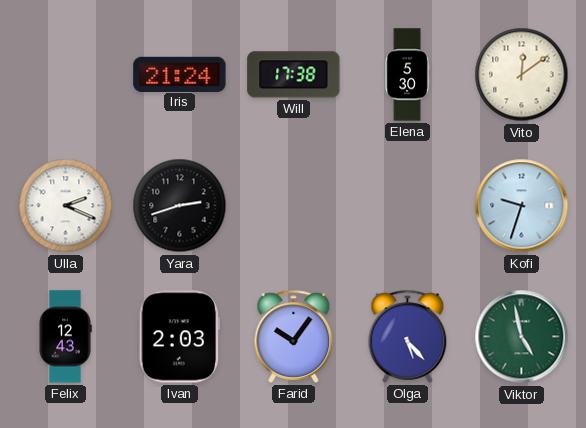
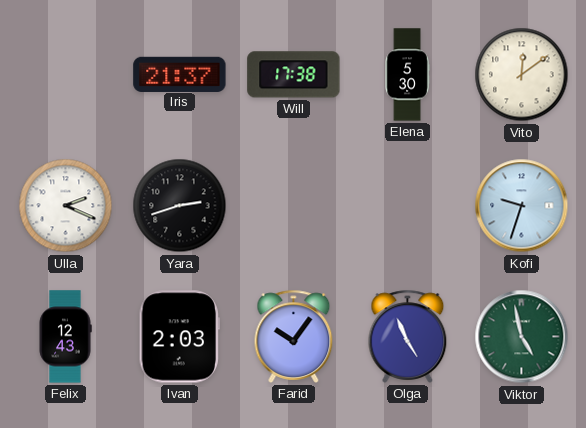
Iris: 21:24 -> 21:37 (180, 74)
Olga: 5:23 -> 4:56 (408, 336)
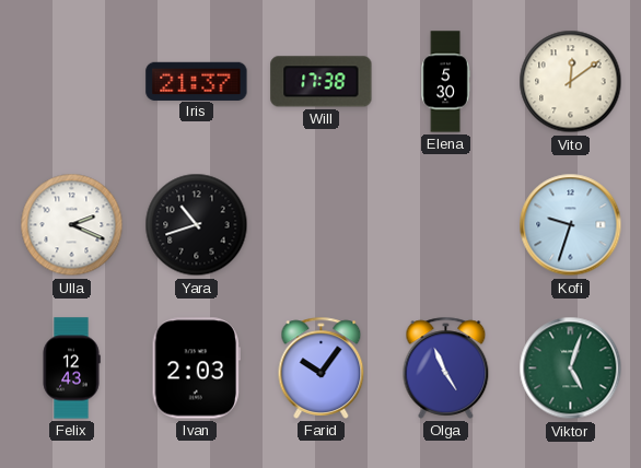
Yara: 2:42 -> 10:42 (197, 225)
Viktor: 4:58 -> 5:03 (571, 368)
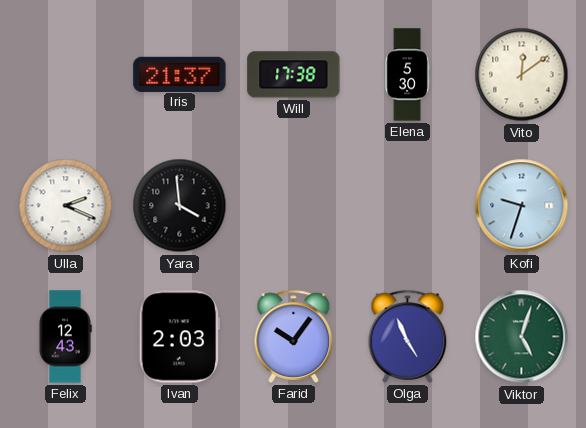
Yara: 10:42 -> 3:59 (180, 206)
